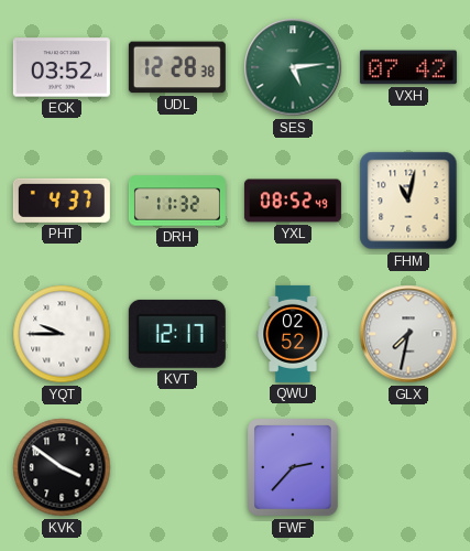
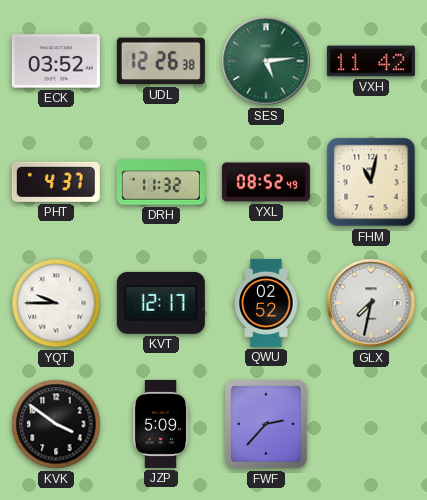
UDL: 12:28 -> 12:26 (161, 61)
VXH: 07:42 -> 11:42 (371, 61)
JZP: none -> 5:09 (161, 424)
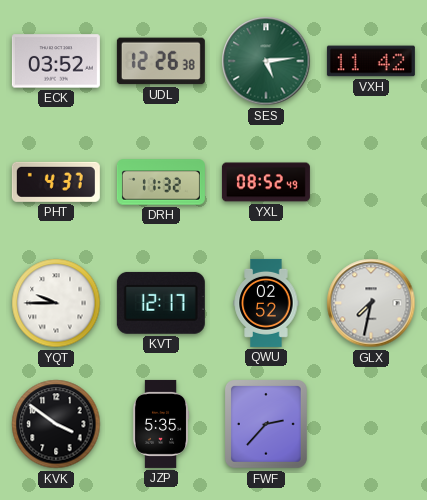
FHM: 11:02 -> none (371, 182)
JZP: 5:09 -> 5:35 (161, 424)
